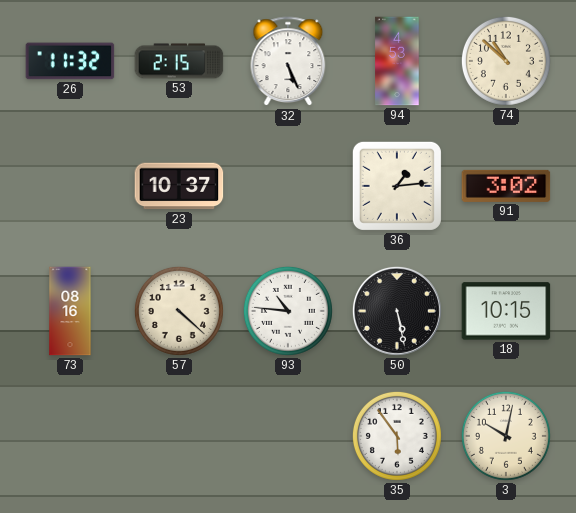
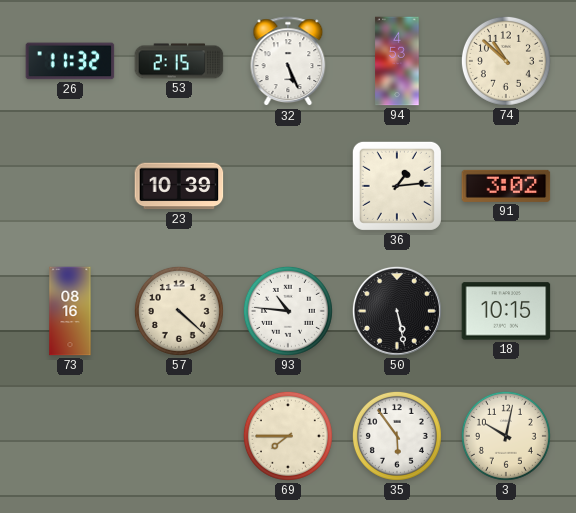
23: 10:37 -> 10:39 (179, 186)
69: none -> 7:45 (288, 436)
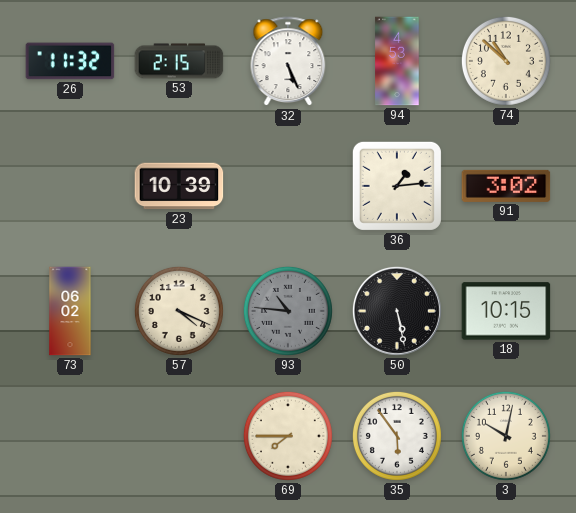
73: 08:16 -> 06:02 (70, 311)
57: 4:22 -> 4:19 (179, 311)
93 dial: white -> grey (288, 311)
